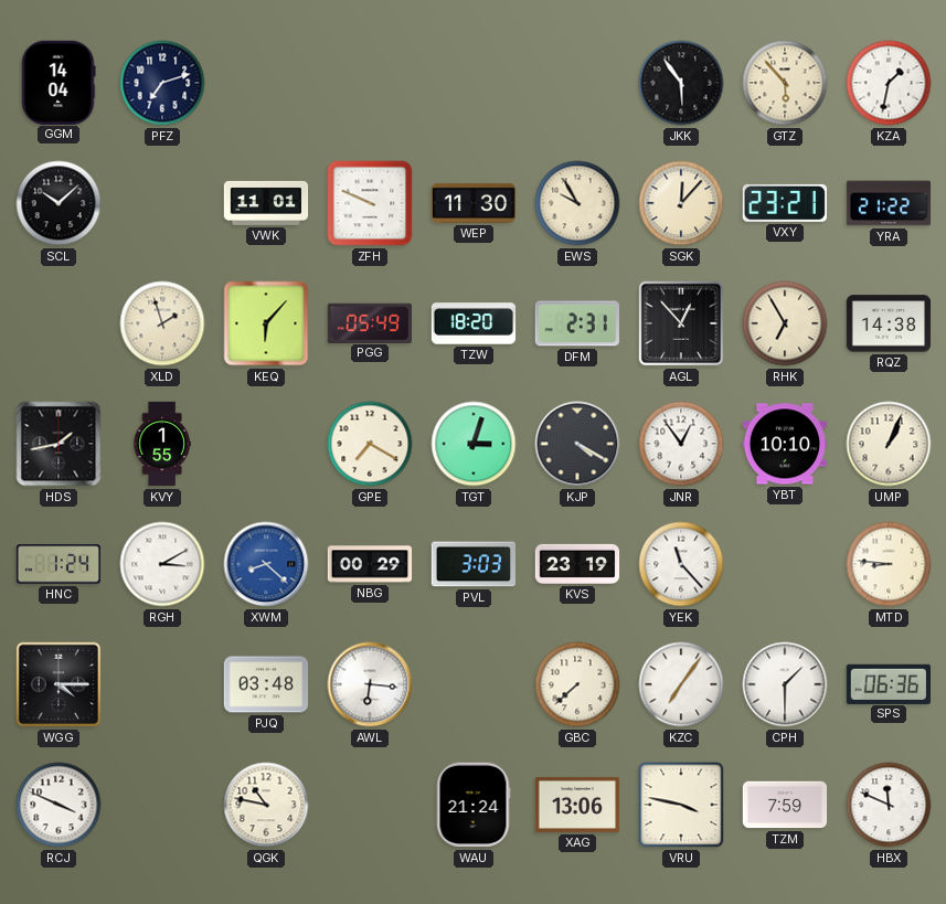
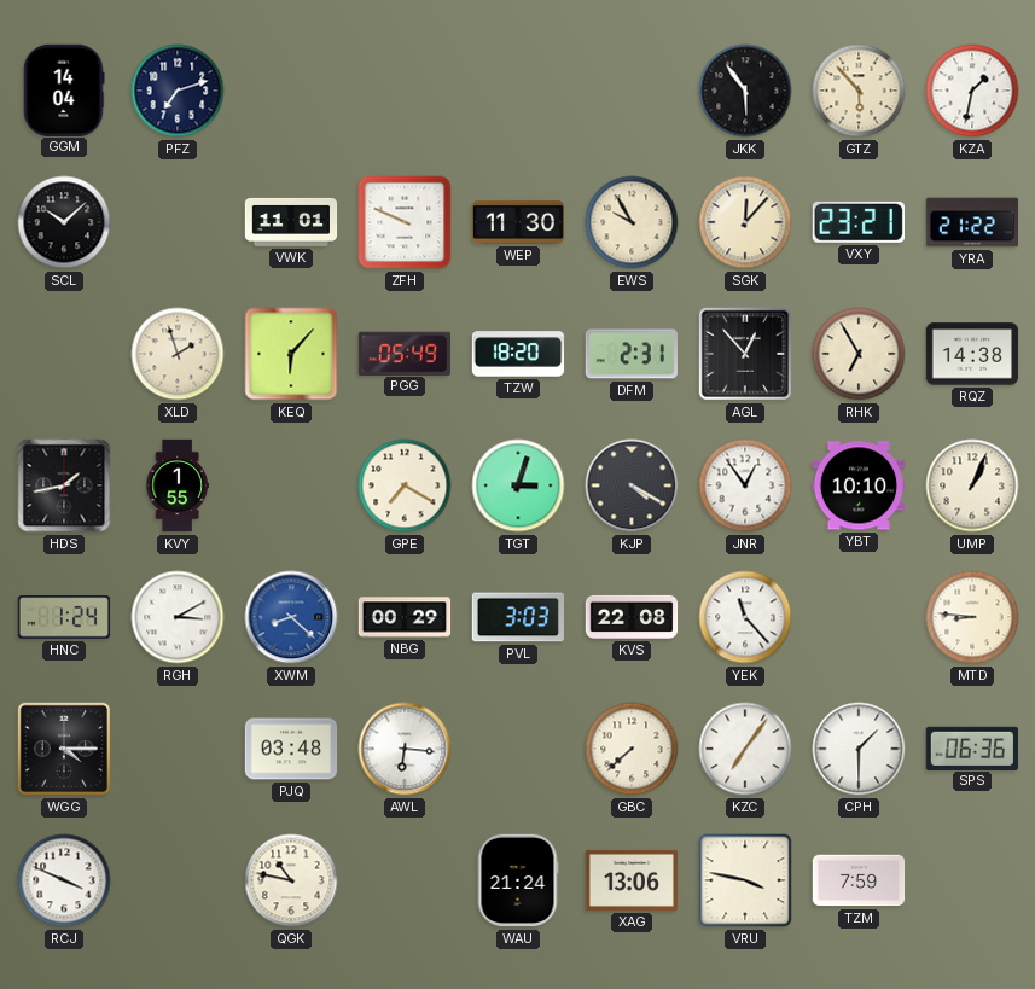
KVS: 23:19 -> 22:08 (632, 617)
HBX: 11:49 -> none (889, 805)
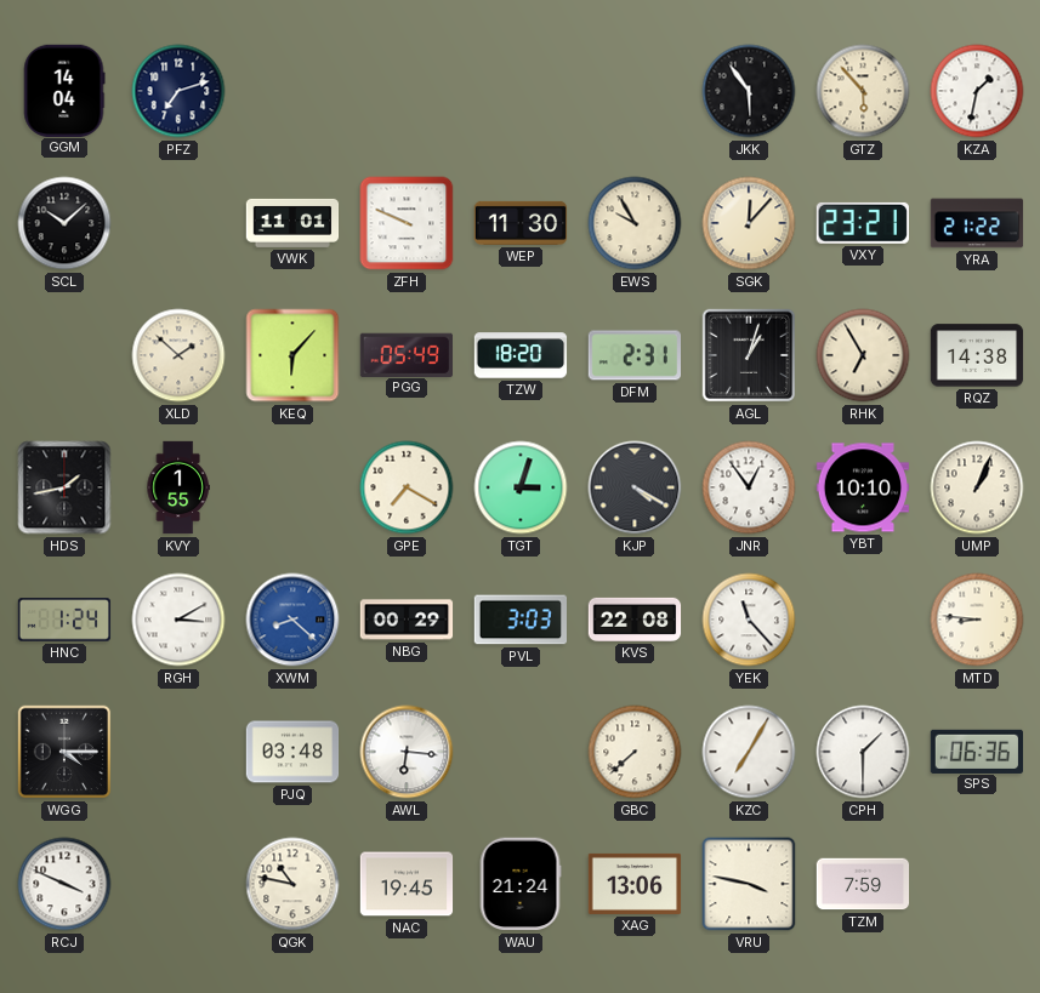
XLD: 1:57 -> 1:52 (178, 355)
AGL: 12:53 -> 1:03 (749, 355)
KZC: 7:06 -> 7:05 (749, 752)
NAC: none -> 19:45 (407, 884)
